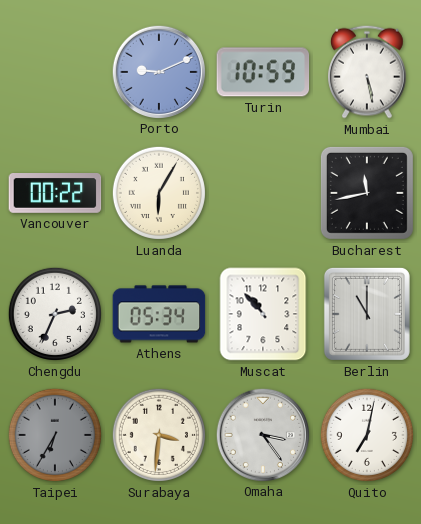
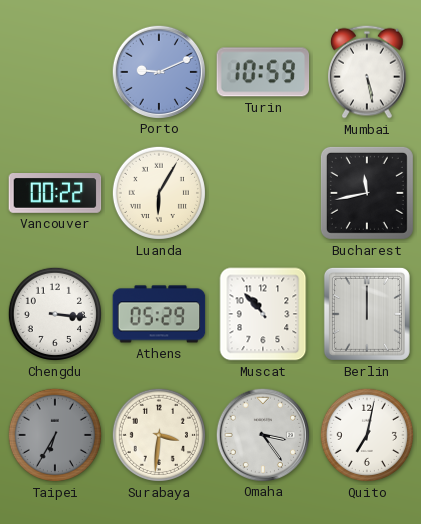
Chengdu: 2:34 -> 3:16 (55, 314)
Athens: 05:34 -> 05:29 (159, 314)
Berlin: 11:00 -> 12:00 (367, 314)
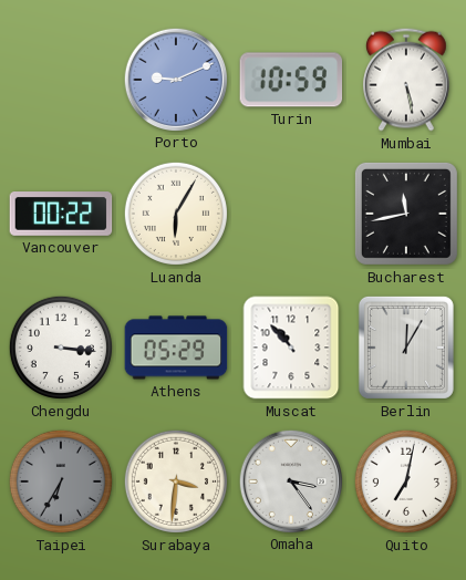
Berlin: 12:00 -> 12:05 (406, 348)
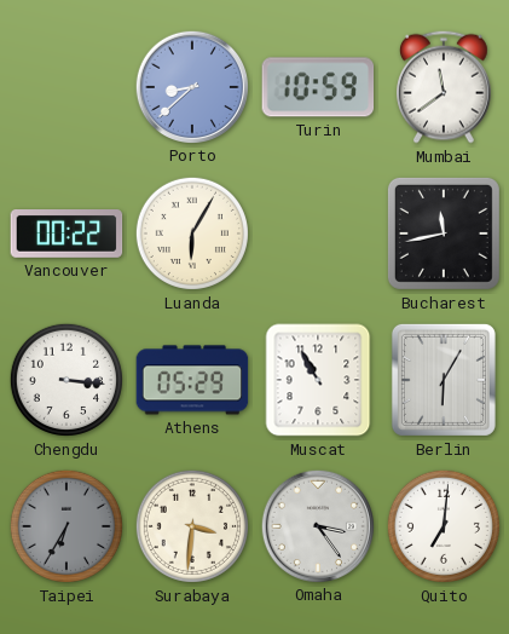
Porto: 9:11 -> 8:38 (191, 86)
Mumbai: 5:28 -> 11:39 (445, 87)
Muscat: 10:53 -> 10:55 (318, 380)
Berlin: 12:05 -> 6:05 (444, 380)
Quito: 7:02 -> 7:01 (444, 526)
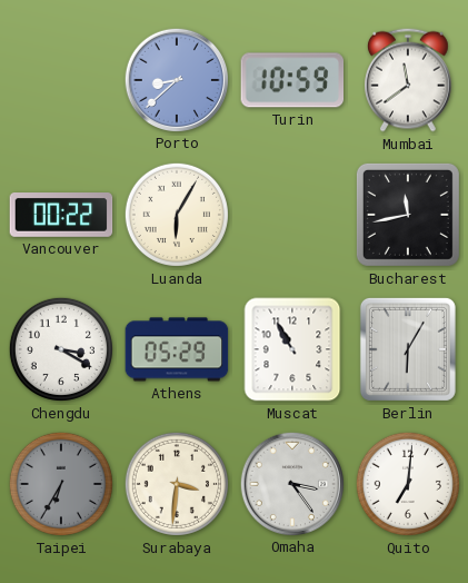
Chengdu: 3:16 -> 3:20 (61, 349)
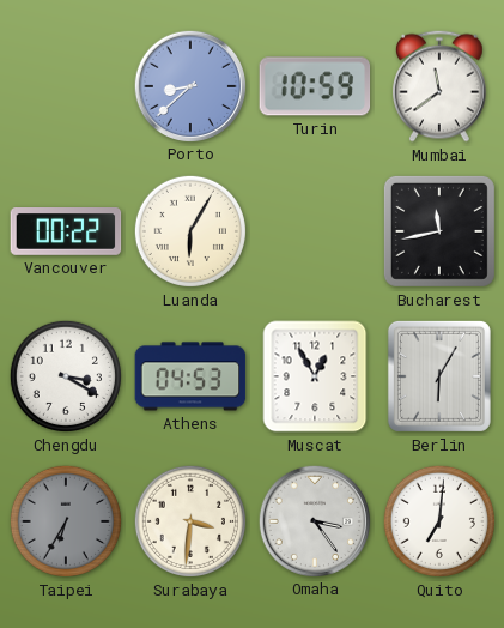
Athens: 05:29 -> 04:53 (190, 376)
Muscat: 10:55 -> 12:55 (315, 376)
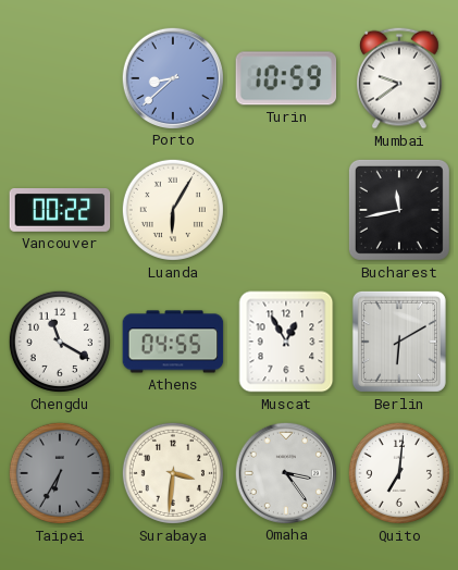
Mumbai: 11:39 -> 9:39 (400, 78)
Chengdu: 3:20 -> 11:20 (60, 342)
Athens: 04:53 -> 04:55 (173, 342)
Berlin: 6:05 -> 6:10 (399, 342)
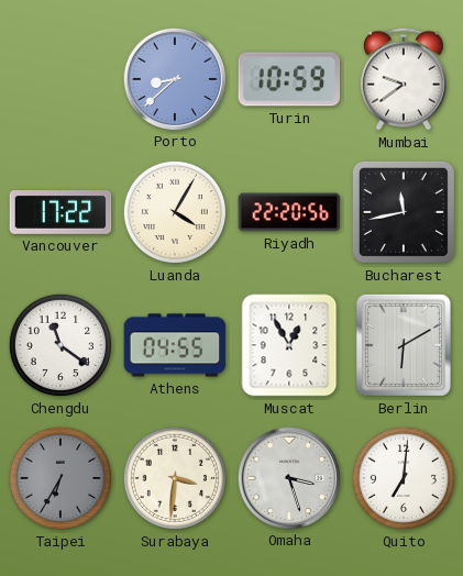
Vancouver: 00:22 -> 17:22 (60, 213)
Luanda: 6:05 -> 4:05 (175, 212)
Riyadh: none -> 22:20 (289, 212)
Chengdu: 11:20 -> 11:21 (60, 345)
Omaha: 3:24 -> 3:27 (288, 477)
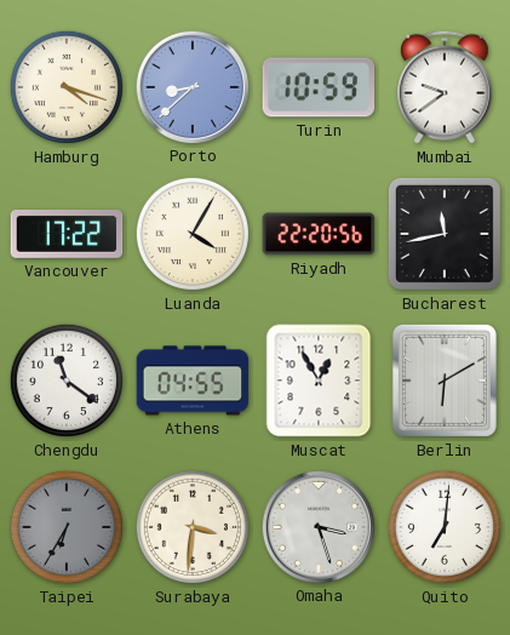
Hamburg: none -> 4:18 (67, 87)
